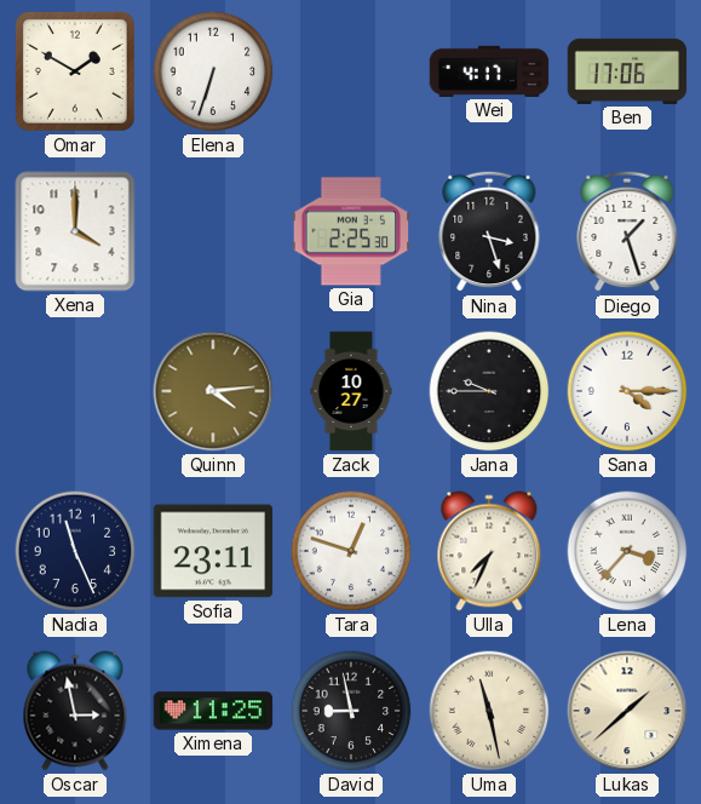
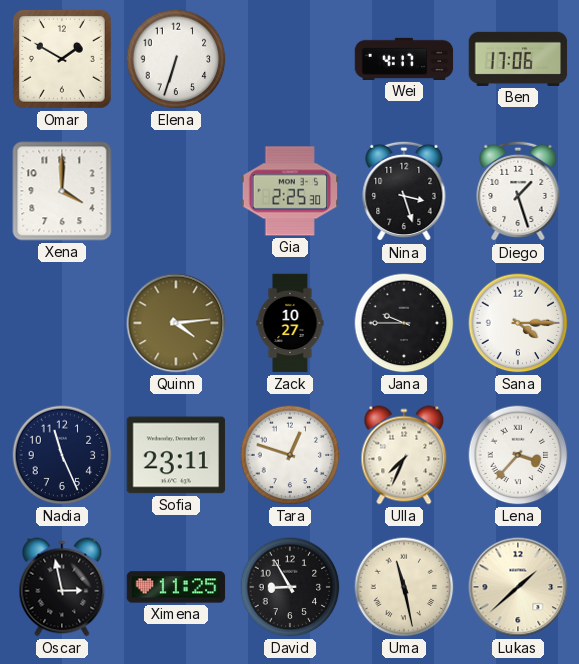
David: 8:58 -> 8:55 (290, 587)
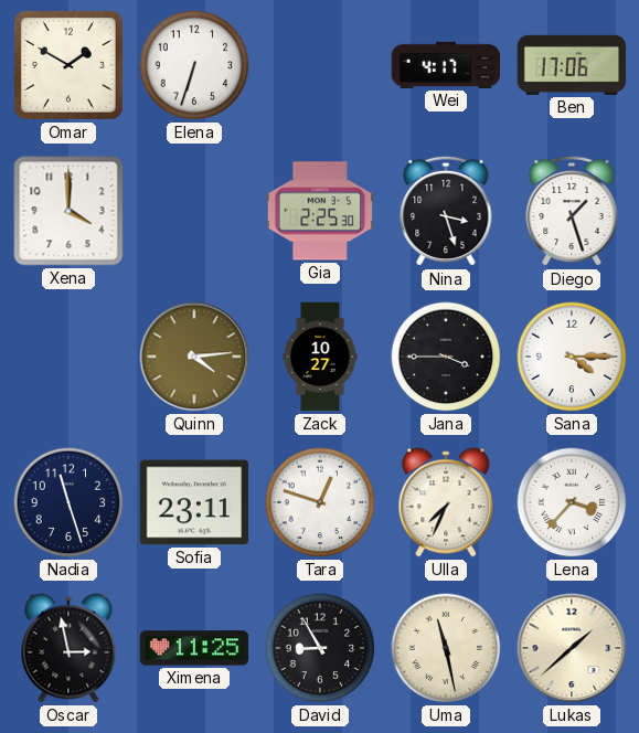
Jana: 9:45 -> 3:45 (446, 357)
Nadia: 11:26 -> 11:27 (68, 502)
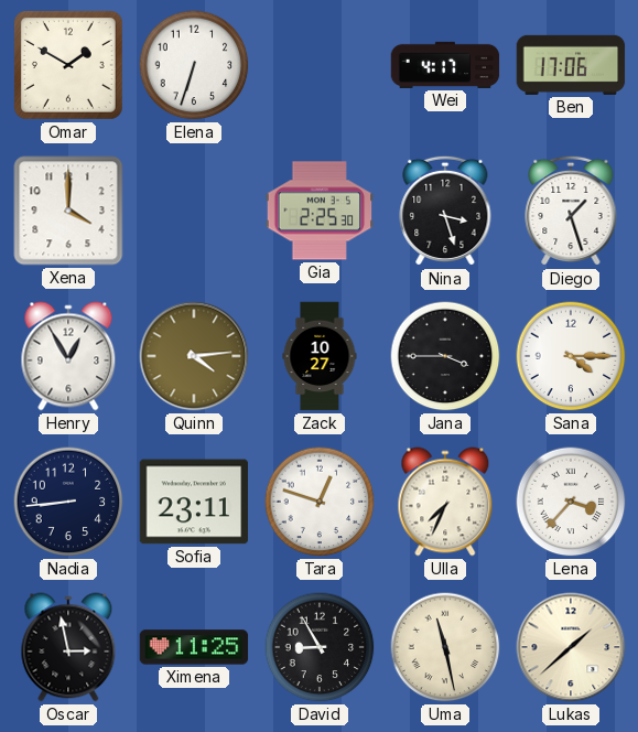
Henry: none -> 12:55 (68, 356)
Nadia: 11:27 -> 8:44 (68, 502)
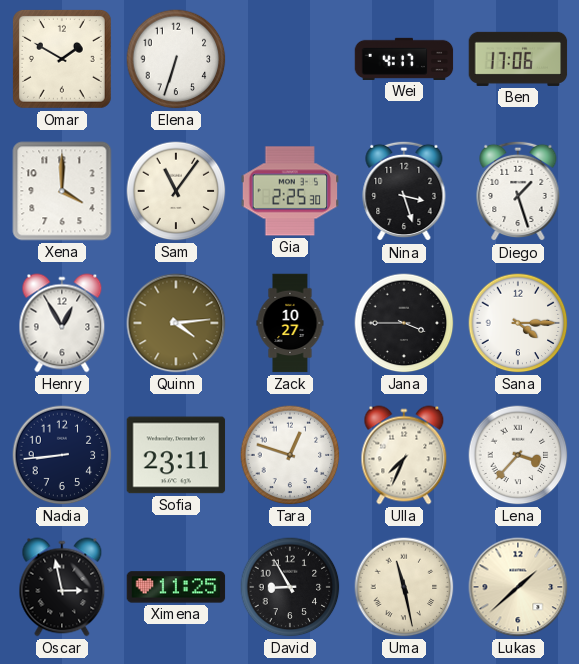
Sam: none -> 11:06 (176, 191)
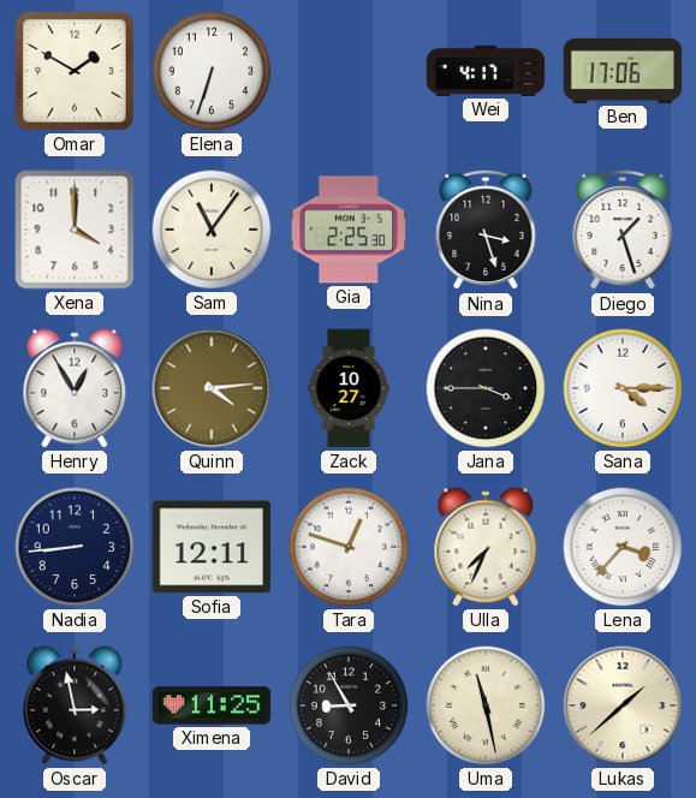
Sofia: 23:11 -> 12:11 (212, 547)
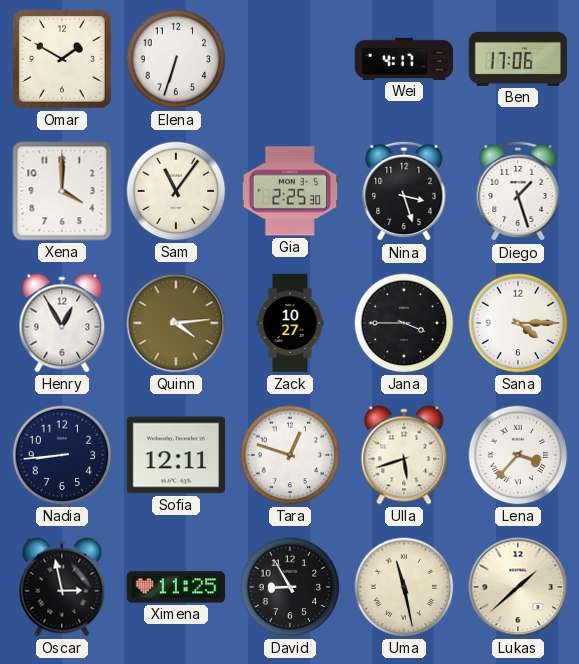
Ulla: 7:34 -> 5:42 (404, 455)
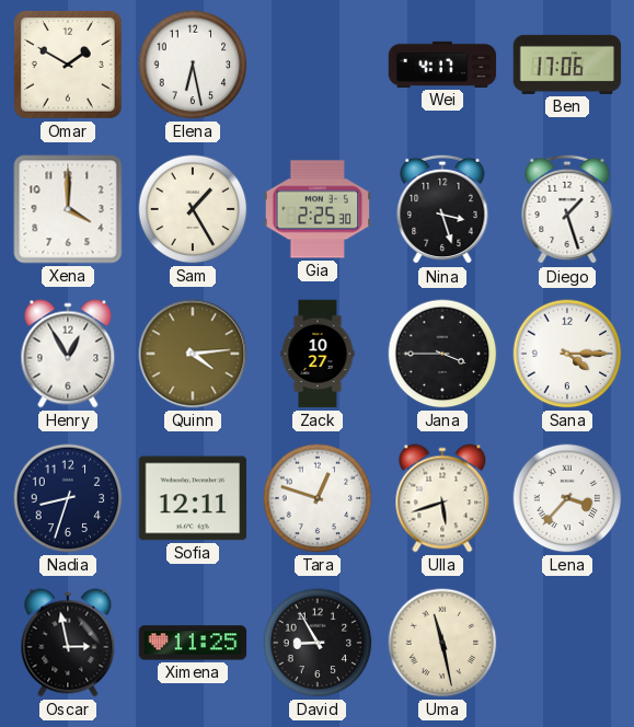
Elena: 6:33 -> 6:28 (193, 65)
Sam: 11:06 -> 1:25 (193, 209)
Nadia: 8:44 -> 8:33 (68, 498)
Lukas: 1:38 -> none (518, 587)
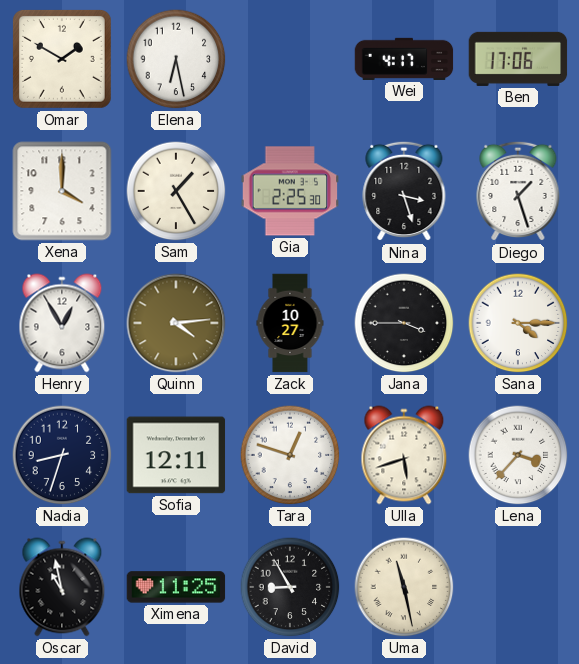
Oscar: 2:58 -> 10:58 (62, 587)
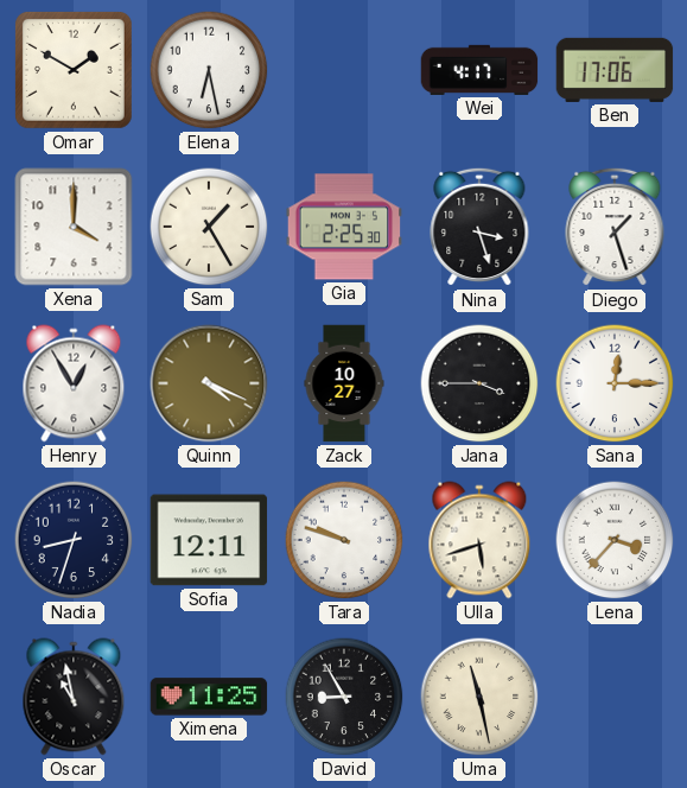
Quinn: 4:14 -> 4:19 (209, 383)
Sana: 4:15 -> 12:15 (615, 383)
Tara: 12:48 -> 9:48 (344, 540)
